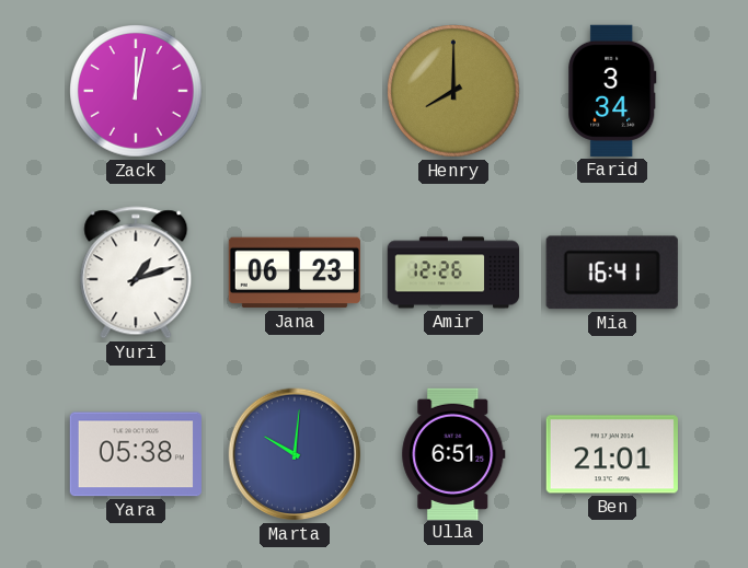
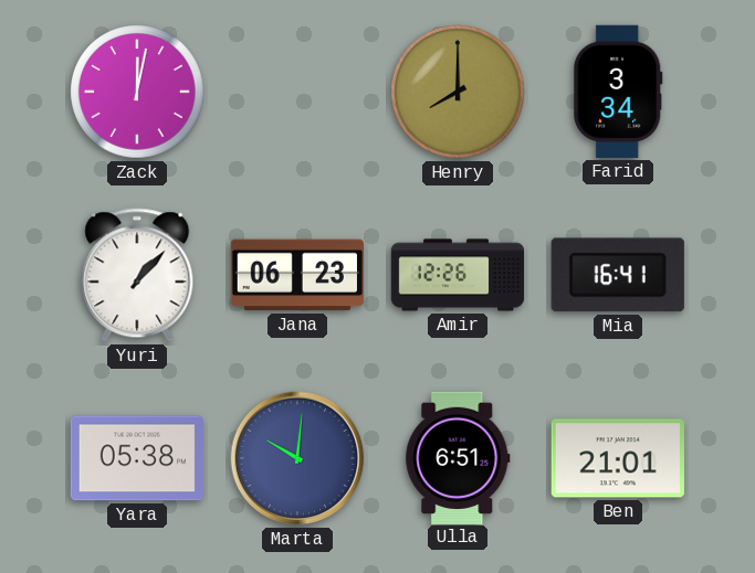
Yuri: 1:12 -> 1:07 (137, 275)
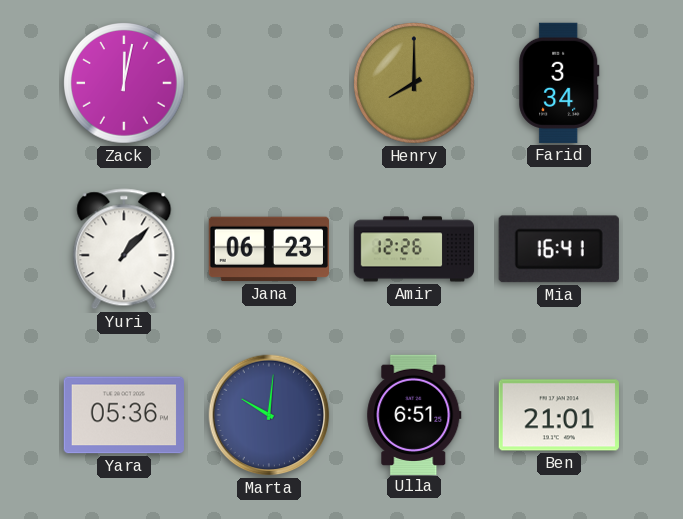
Yara: 05:38 -> 05:36 (124, 415)
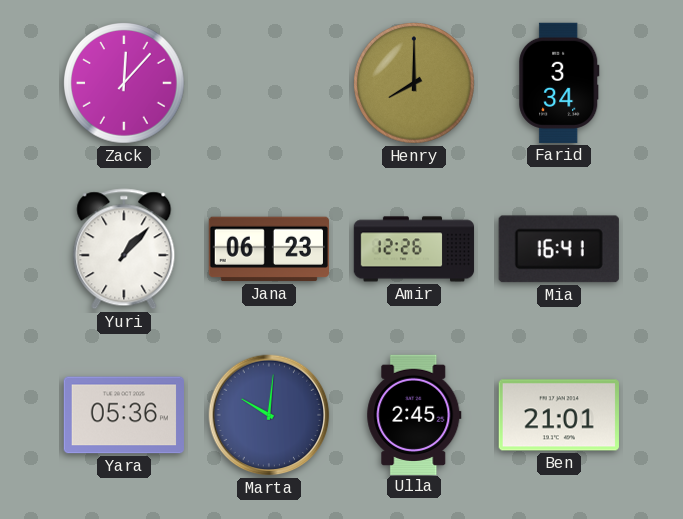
Zack: 12:02 -> 12:07 (125, 84)
Ulla: 6:51 -> 2:45 (414, 414)
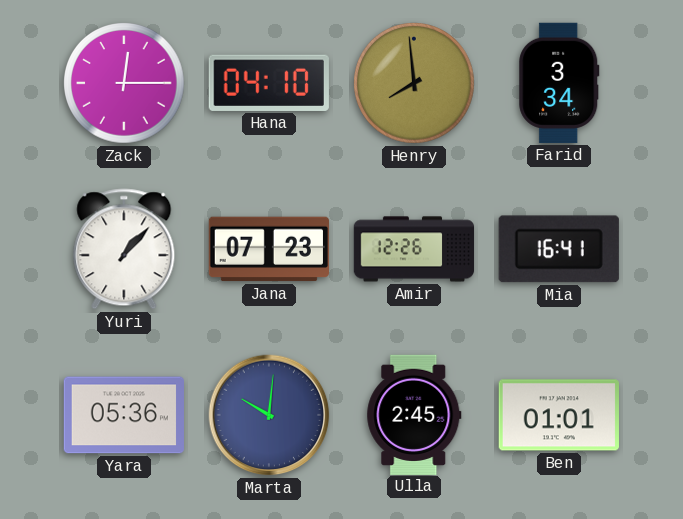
Zack: 12:07 -> 12:15 (125, 84)
Hana: none -> 04:10 (269, 83)
Henry: 8:00 -> 7:59 (415, 84)
Jana: 06:23 -> 07:23 (269, 249)
Ben: 21:01 -> 01:01 (559, 415)
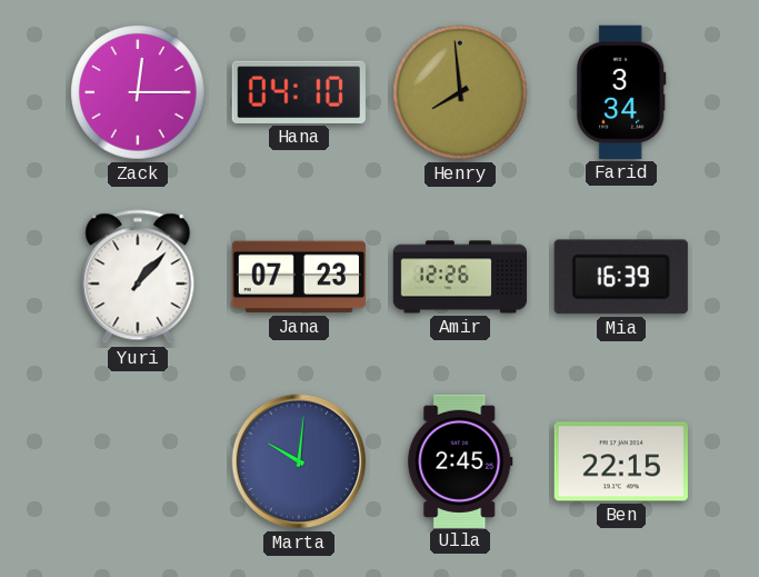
Mia: 16:41 -> 16:39 (621, 277)
Yara: 05:36 -> none (124, 415)
Ben: 01:01 -> 22:15 (621, 461)
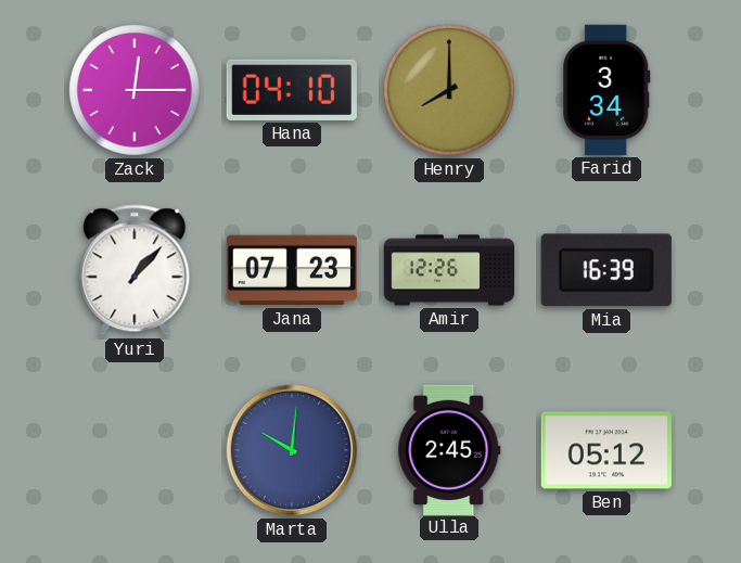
Henry: 7:59 -> 8:00 (450, 91)
Ben: 22:15 -> 05:12 (606, 450)
